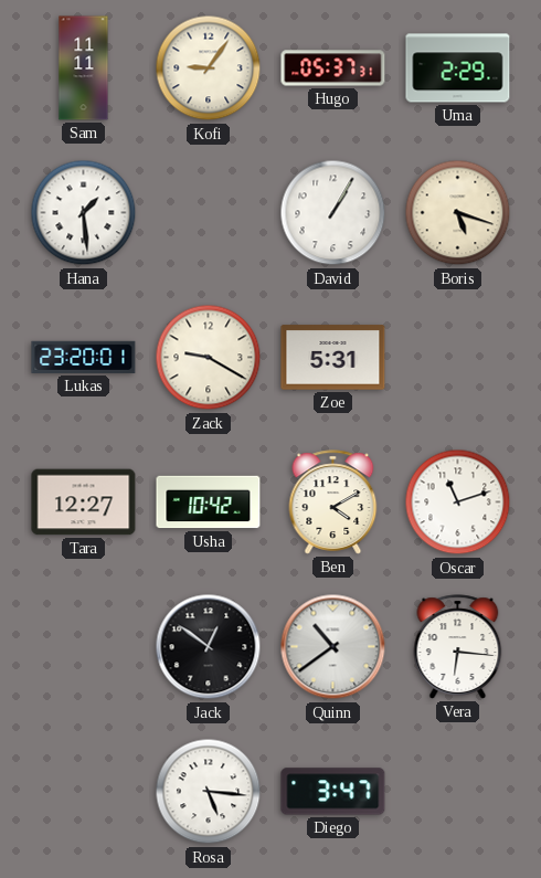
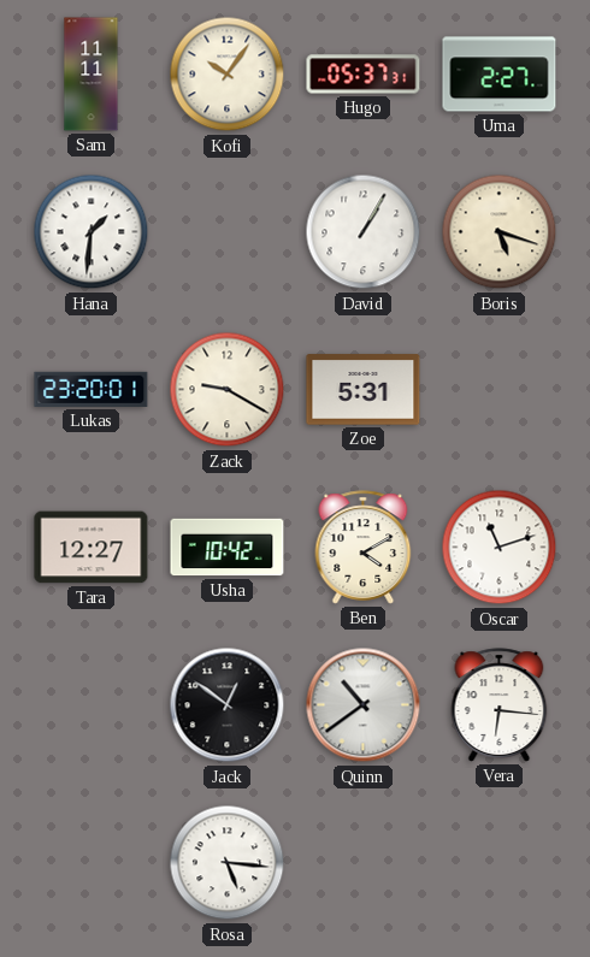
Kofi: 9:06 -> 10:06 (228, 75)
Uma: 2:29 -> 2:27 (500, 75)
Hana: 1:29 -> 1:31 (92, 232)
Diego: 3:47 -> none (333, 792)
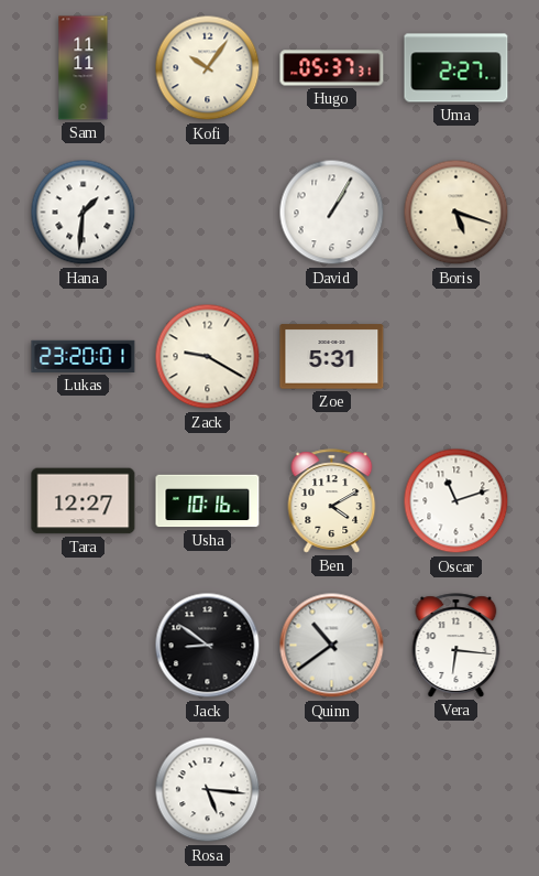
Usha: 10:42 -> 10:16 (208, 501)
Jack: 12:51 -> 8:51 (208, 646)
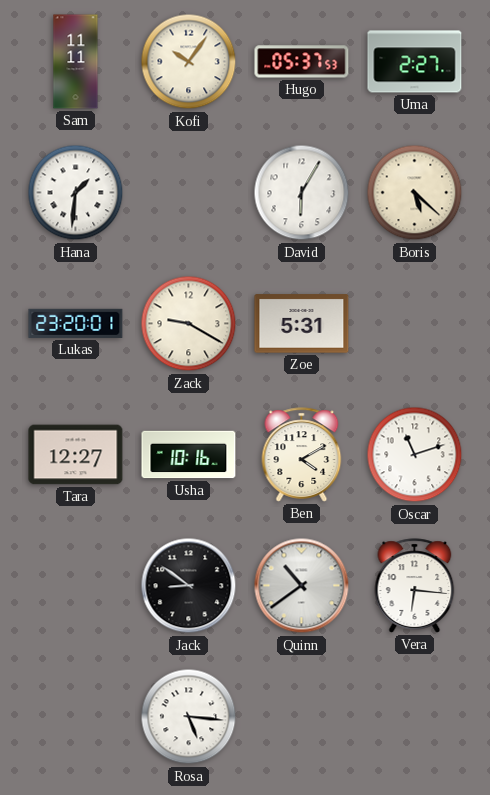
Hugo: 05:37:31 -> 05:37:53 (302, 62)
David: 1:05 -> 6:05 (302, 193)
Boris: 5:18 -> 5:22 (415, 193)
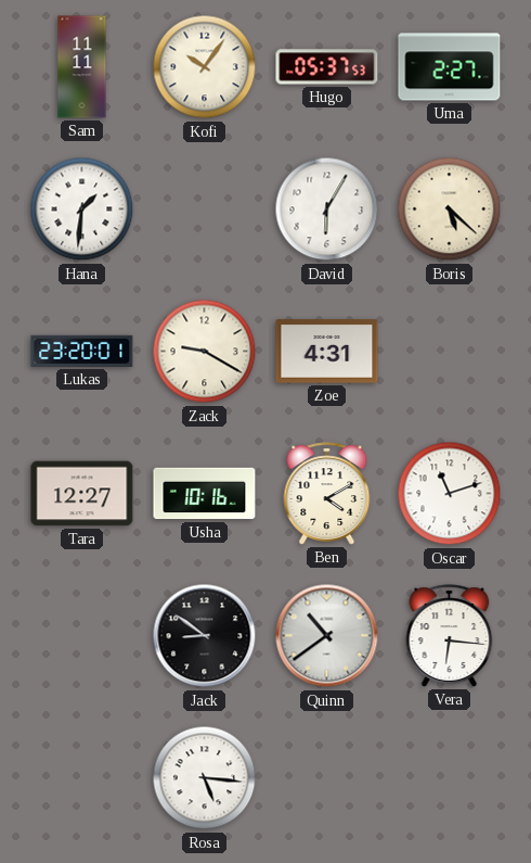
Zoe: 5:31 -> 4:31 (327, 352)
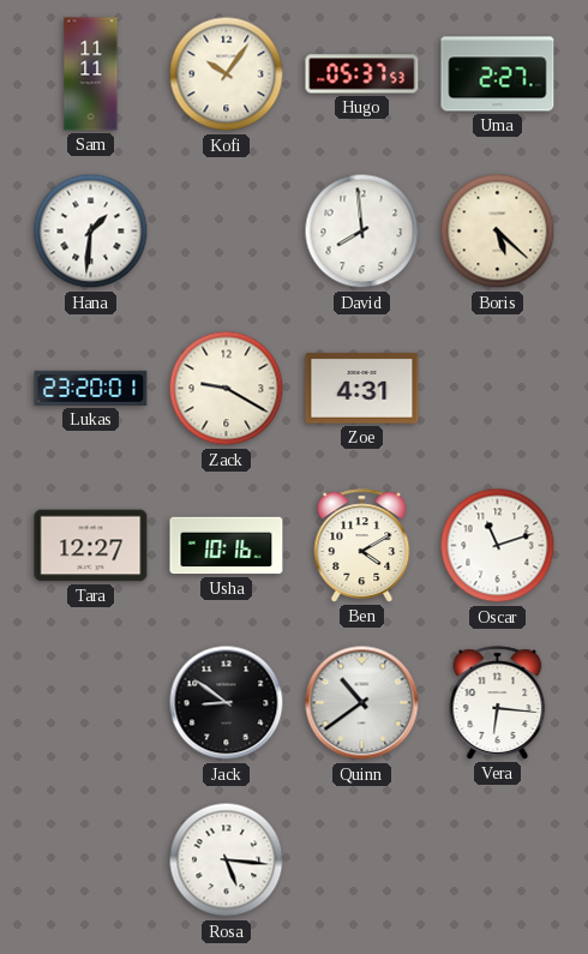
David: 6:05 -> 7:59 (362, 232)
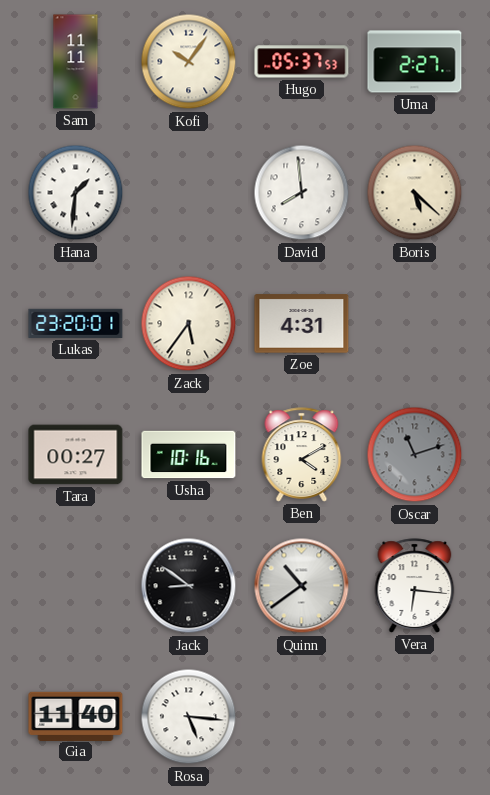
Zack: 9:20 -> 5:36 (189, 324)
Tara: 12:27 -> 00:27 (76, 455)
Oscar dial: white -> grey (415, 455)
Gia: none -> 11:40 (76, 716)
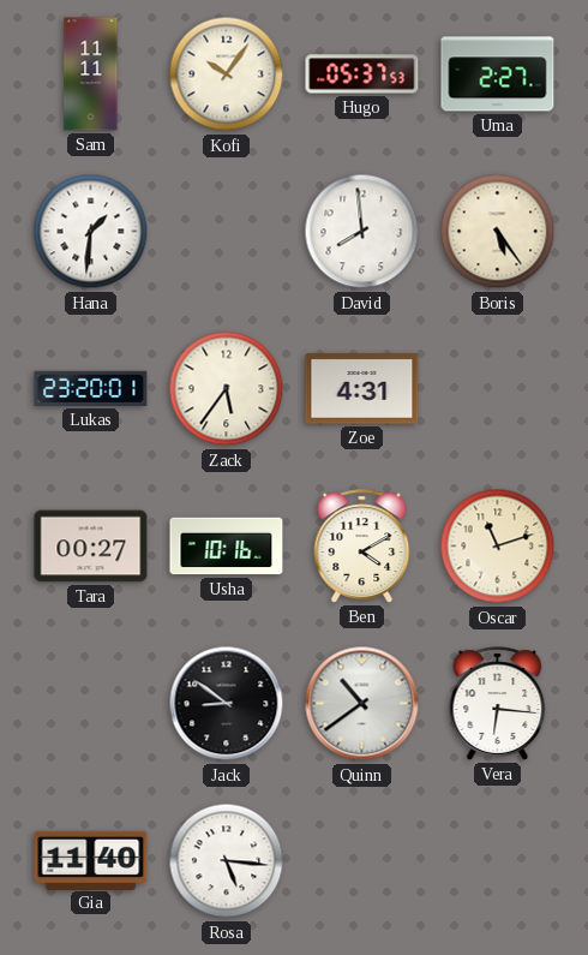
Boris: 5:22 -> 5:24 (498, 232)
Oscar dial: grey -> cream (498, 547)
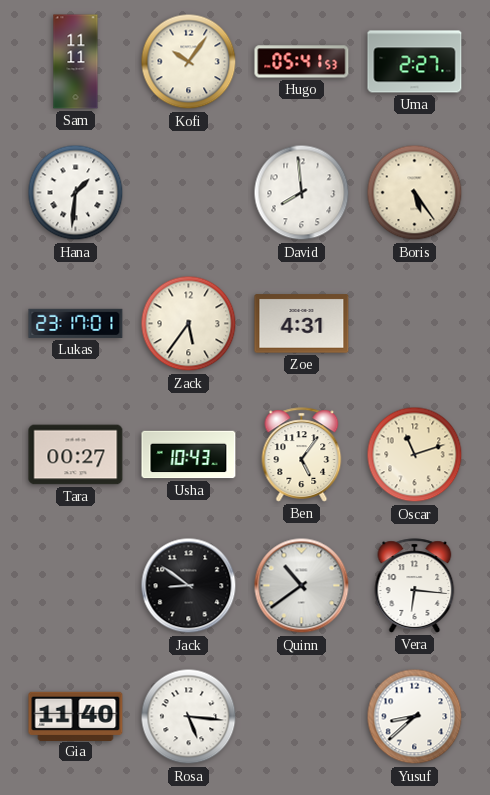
Hugo: 05:37 -> 05:41 (302, 62)
Lukas: 23:20 -> 23:17 (76, 323)
Usha: 10:16 -> 10:43 (189, 455)
Ben: 4:10 -> 5:06 (302, 455)
Yusuf: none -> 8:38 (415, 717)
